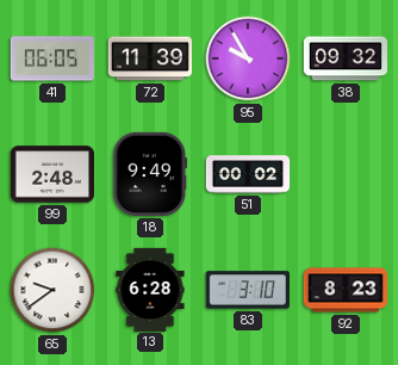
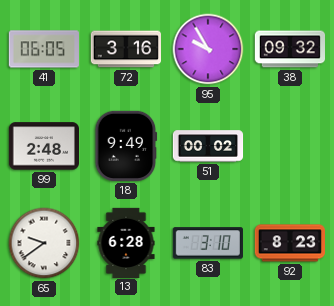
72: 11:39 -> 3:16 (125, 49)
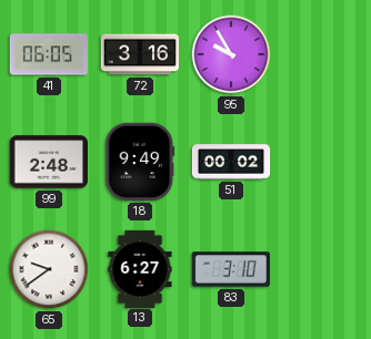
38: 09:32 -> none (289, 49)
13: 6:28 -> 6:27 (140, 268)
92: 8:23 -> none (289, 243)
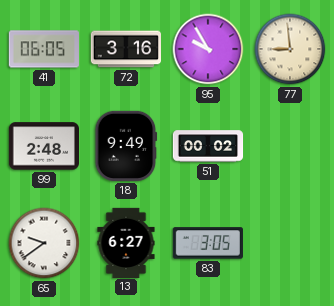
77: none -> 8:59 (290, 49)
83: 3:10 -> 3:05 (208, 243)
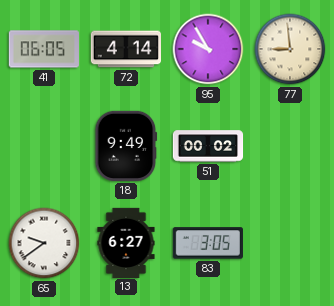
72: 3:16 -> 4:14 (125, 49)
99: 2:48 -> none (43, 146)
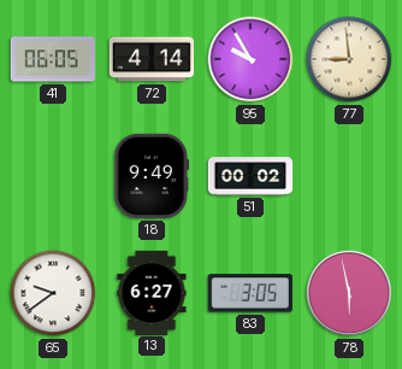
78: none -> 5:58 (349, 293)
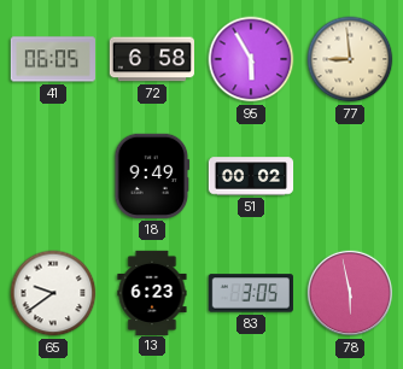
72: 4:14 -> 6:58 (151, 59)
95: 9:55 -> 5:55 (251, 59)
13: 6:27 -> 6:23 (152, 292)
